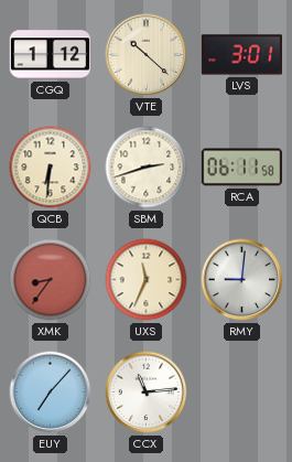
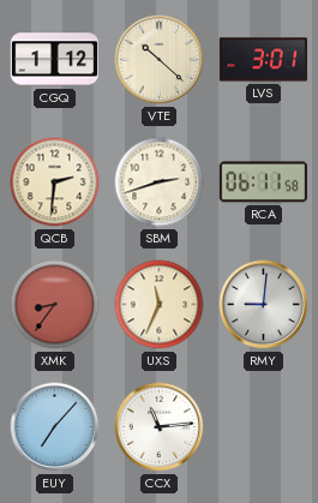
QCB: 6:31 -> 2:31 (55, 182)
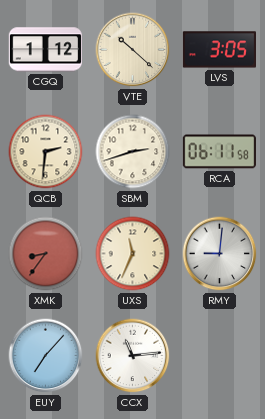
LVS: 3:01 -> 3:05 (219, 50)
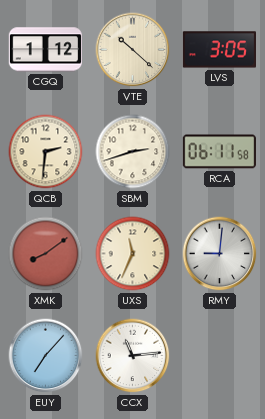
XMK: 8:36 -> 8:09 (46, 254)
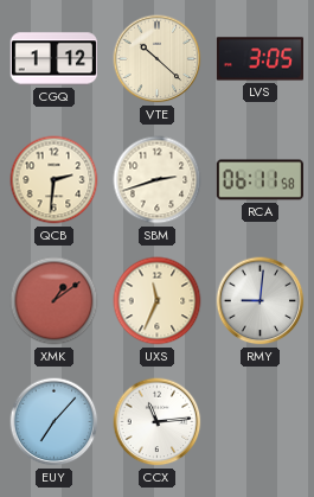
XMK: 8:09 -> 1:09 (55, 301)
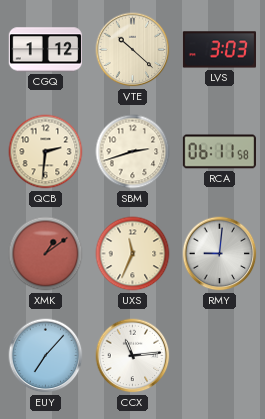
LVS: 3:05 -> 3:03 (219, 50)
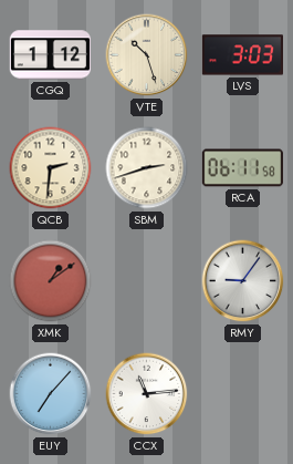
VTE: 10:22 -> 10:27 (147, 55)
UXS: 11:34 -> none (133, 254)
RMY: 9:01 -> 9:06 (243, 281)
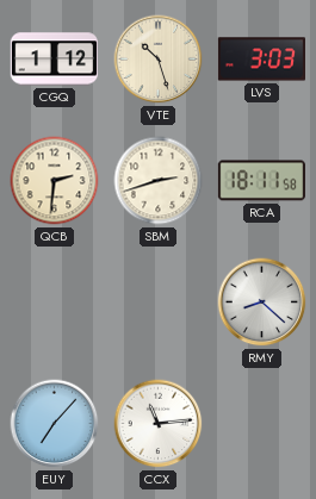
RCA: 06:11 -> 18:11 (261, 181)
XMK: 1:09 -> none (51, 281)
RMY: 9:06 -> 8:22 (262, 302)
